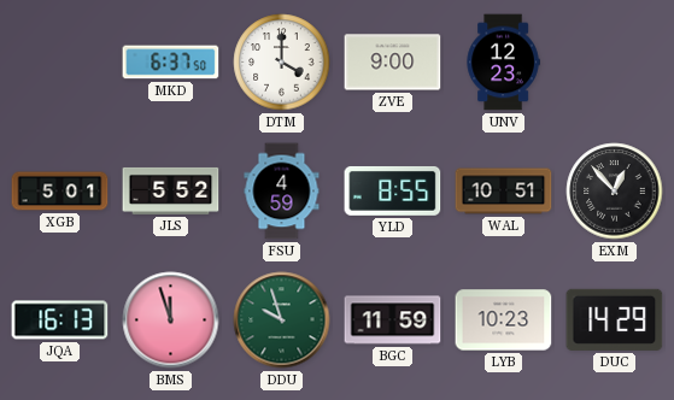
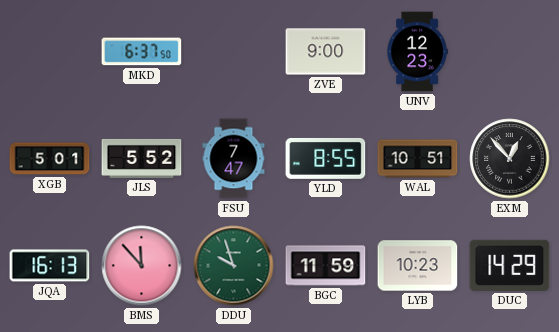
DTM: 4:00 -> none (282, 63)
FSU: 4:59 -> 7:47 (234, 159)
BMS: 11:57 -> 11:53 (142, 266)
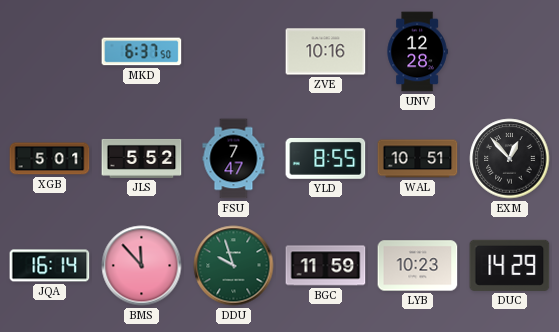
ZVE: 9:00 -> 10:16 (326, 52)
UNV: 12:23 -> 12:28 (417, 52)
JQA: 16:13 -> 16:14 (50, 266)
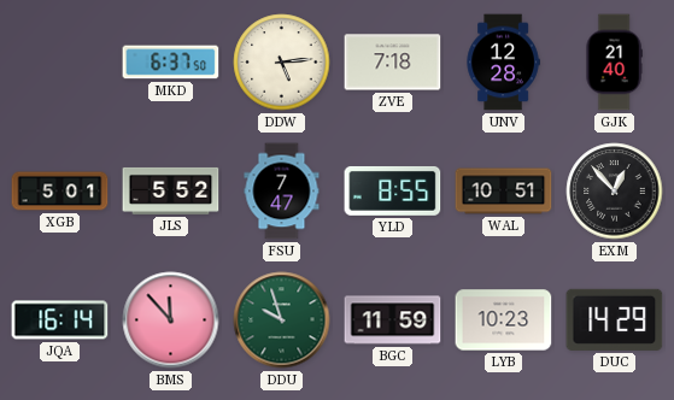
DDW: none -> 5:14 (282, 63)
ZVE: 10:16 -> 7:18 (393, 63)
GJK: none -> 21:40 (614, 63)
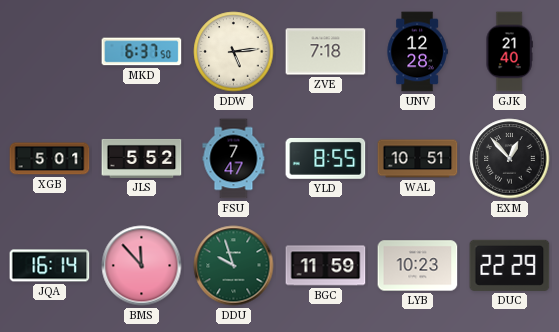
DUC: 14:29 -> 22:29 (510, 265)
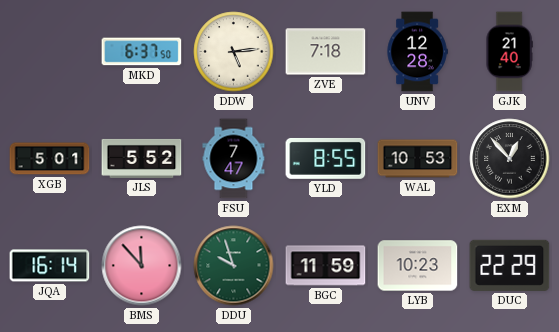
WAL: 10:51 -> 10:53 (418, 159)
